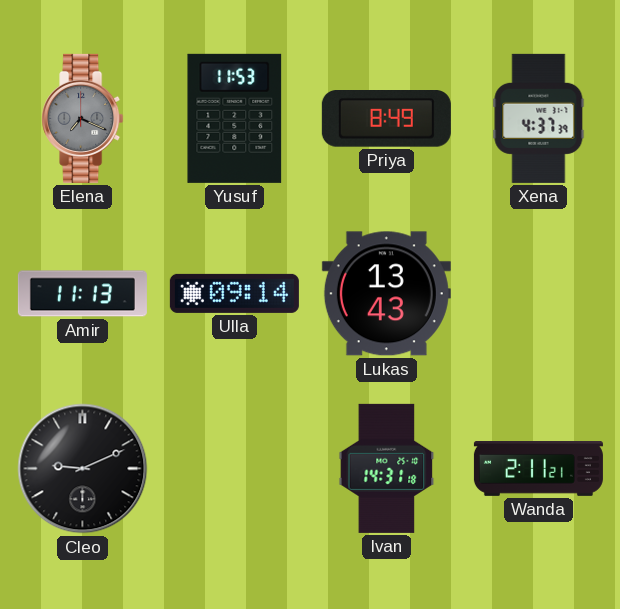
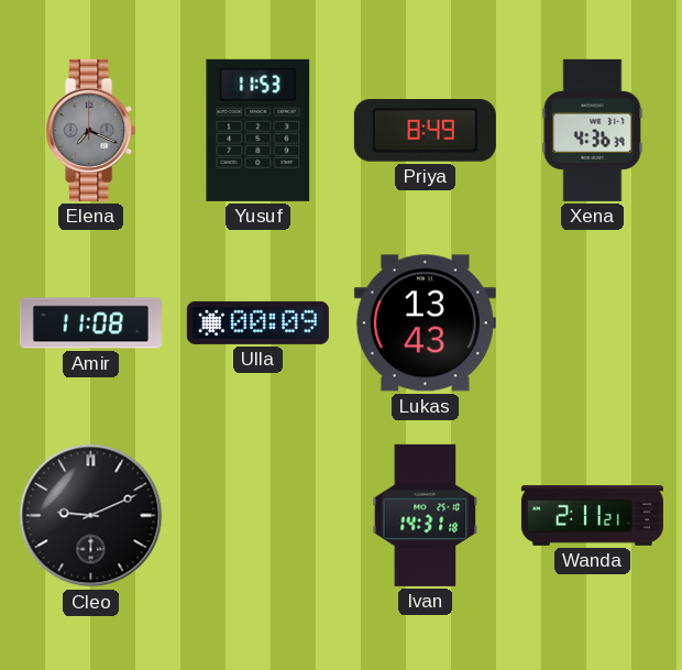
Xena: 4:37 -> 4:36 (593, 130)
Amir: 11:13 -> 11:08 (90, 323)
Ulla: 09:14 -> 00:09 (257, 322)
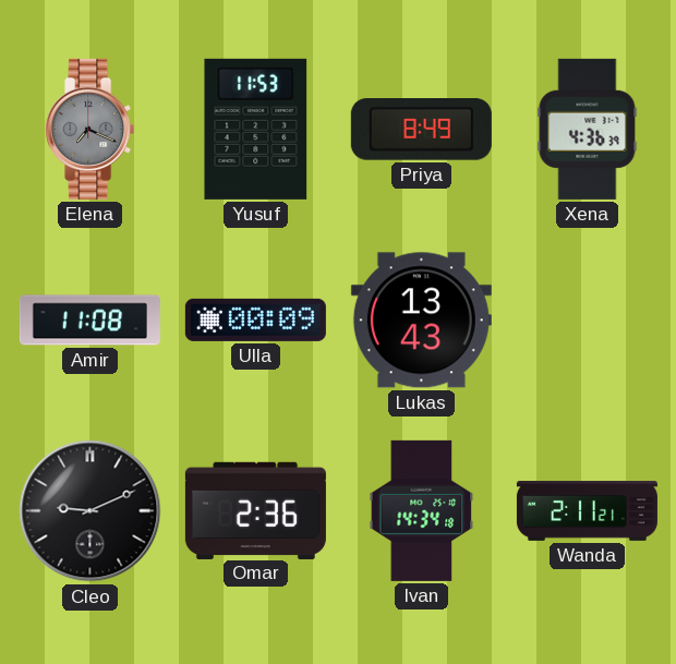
Omar: none -> 2:36 (255, 510)
Ivan: 14:31 -> 14:34 (422, 510)
